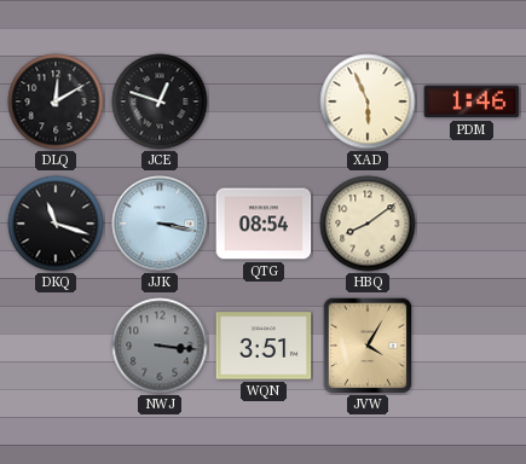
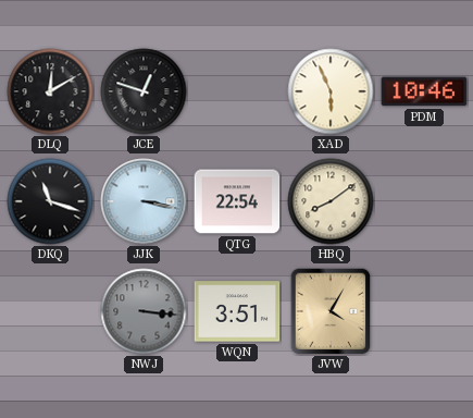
PDM: 1:46 -> 10:46 (424, 91)
QTG: 08:54 -> 22:54 (237, 201)
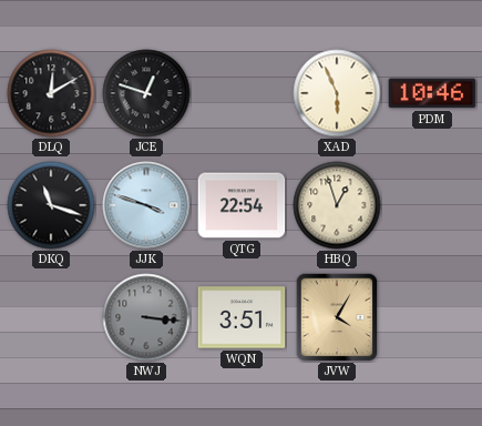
JJK: 3:17 -> 3:48 (146, 205)
HBQ: 8:09 -> 12:57 (337, 205)
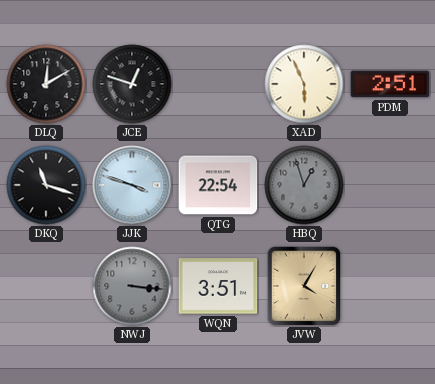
PDM: 10:46 -> 2:51 (390, 84)
HBQ dial: cream -> grey (304, 185)
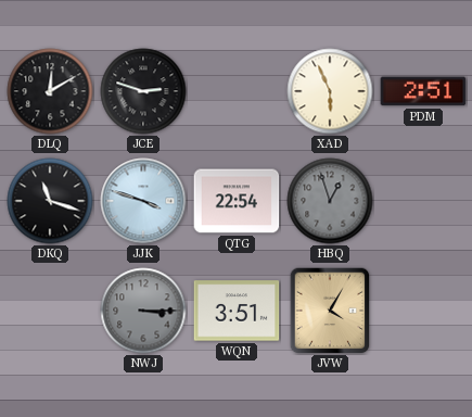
JCE: 12:48 -> 2:48 (143, 91)
NWJ: 3:16 -> 3:15 (143, 311)
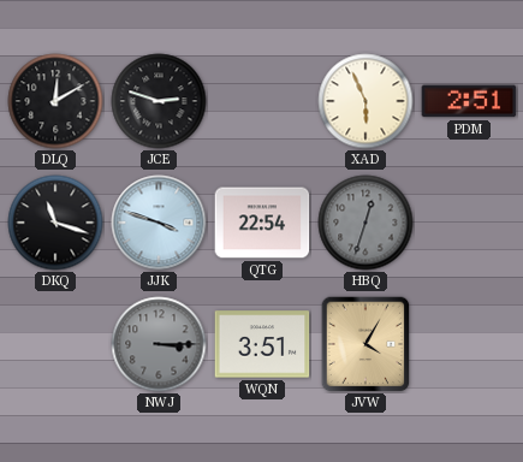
HBQ: 12:57 -> 12:33 (365, 223)
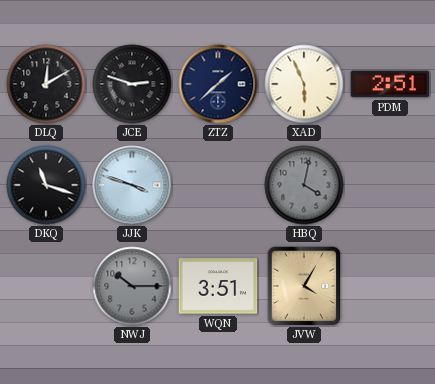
ZTZ: none -> 1:38 (218, 84)
QTG: 22:54 -> none (262, 223)
HBQ: 12:33 -> 4:02 (304, 185)
NWJ: 3:15 -> 10:15 (132, 286)
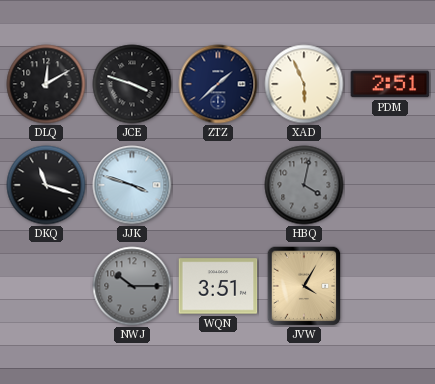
JCE: 2:48 -> 3:48 (132, 84)
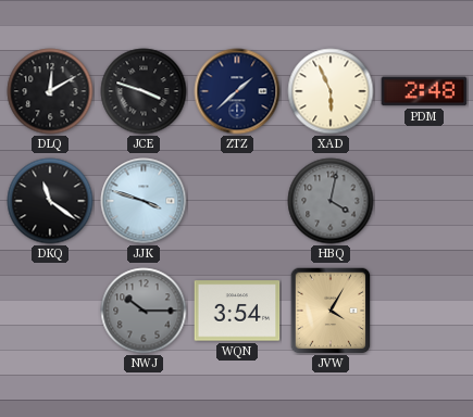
PDM: 2:51 -> 2:48 (424, 91)
DKQ: 11:18 -> 11:21 (50, 201)
WQN: 3:51 -> 3:54 (237, 311)
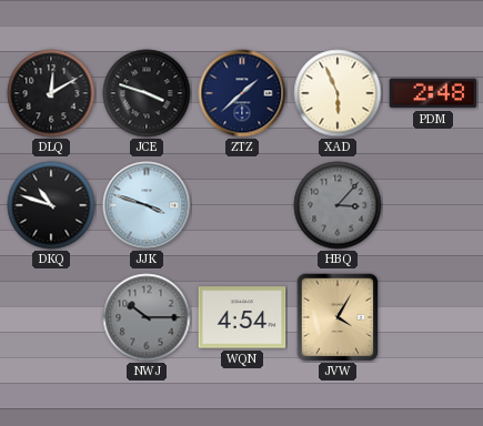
DKQ: 11:21 -> 10:48 (51, 205)
HBQ: 4:02 -> 3:07 (338, 205)
WQN: 3:54 -> 4:54 (242, 317)
